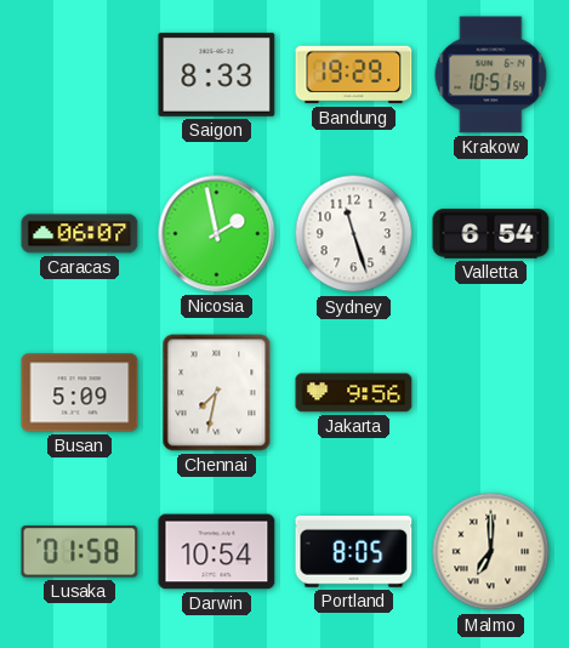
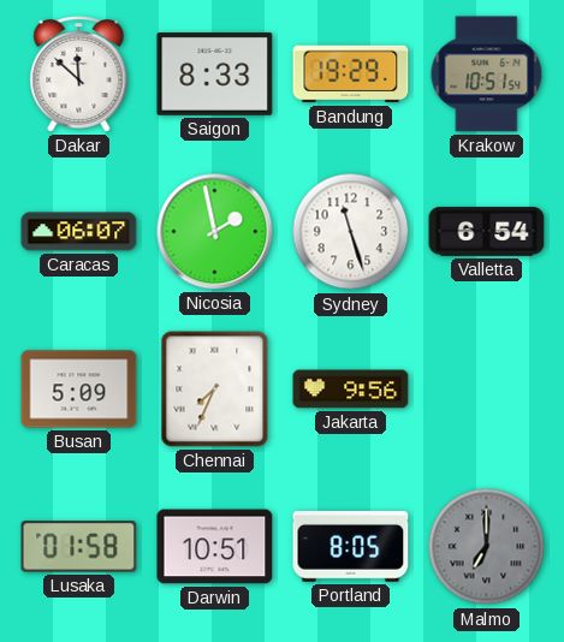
Dakar: none -> 11:52 (79, 75)
Chennai: 7:32 -> 7:34 (215, 390)
Darwin: 10:54 -> 10:51 (215, 547)
Malmo dial: cream -> grey (487, 547)
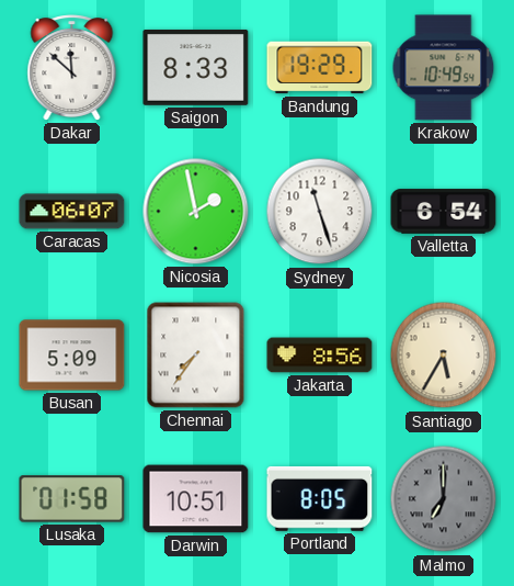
Krakow: 10:51 -> 10:49 (444, 68)
Chennai: 7:34 -> 7:36 (196, 356)
Jakarta: 9:56 -> 8:56 (320, 356)
Santiago: none -> 5:35 (444, 356)
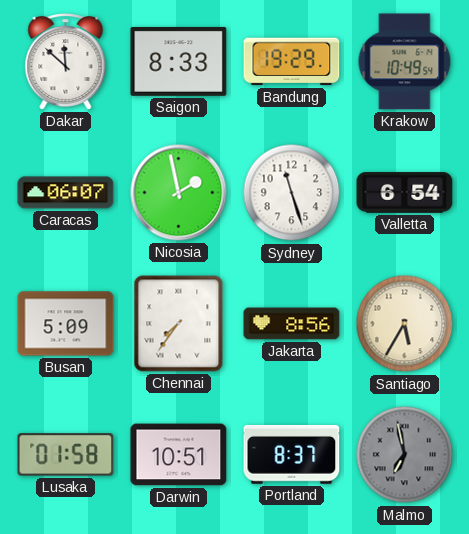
Portland: 8:05 -> 8:37 (292, 455)
Malmo: 7:00 -> 6:58 (405, 455)
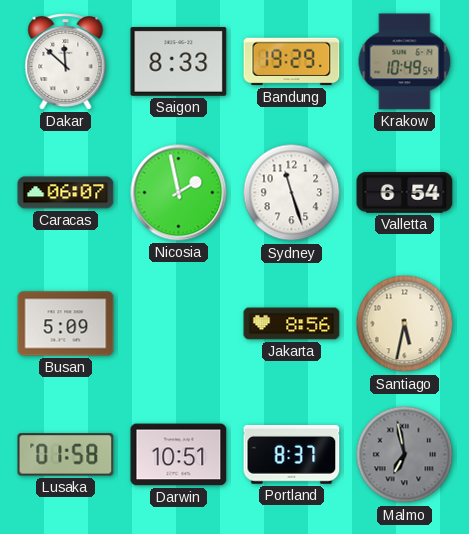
Chennai: 7:36 -> none (179, 324)
Santiago: 5:35 -> 5:32 (405, 324)
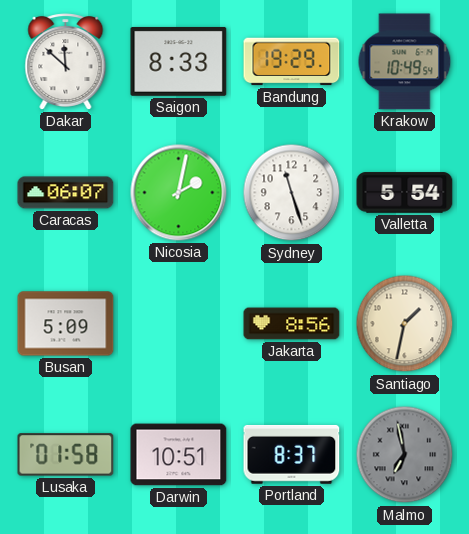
Nicosia: 1:58 -> 2:02 (179, 193)
Valletta: 6:54 -> 5:54 (405, 193)
Santiago: 5:32 -> 1:32 (405, 324)
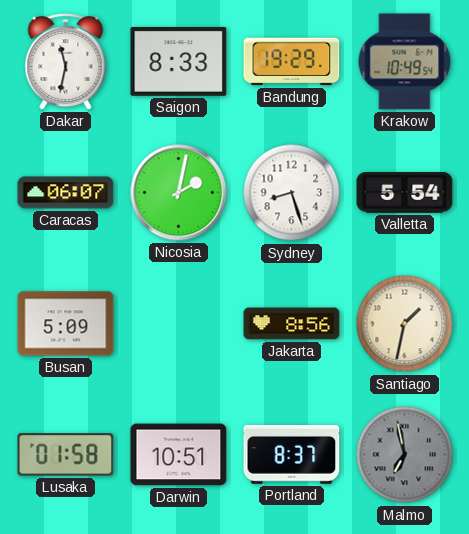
Dakar: 11:52 -> 11:32 (66, 62)
Sydney: 11:27 -> 8:27 (292, 193)
